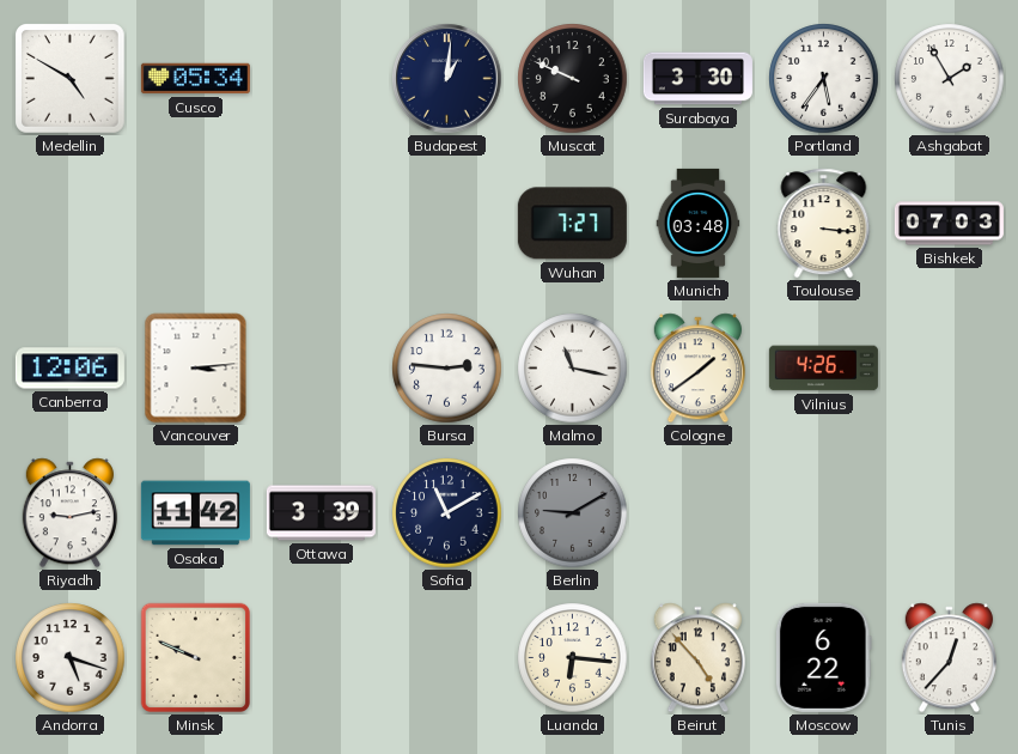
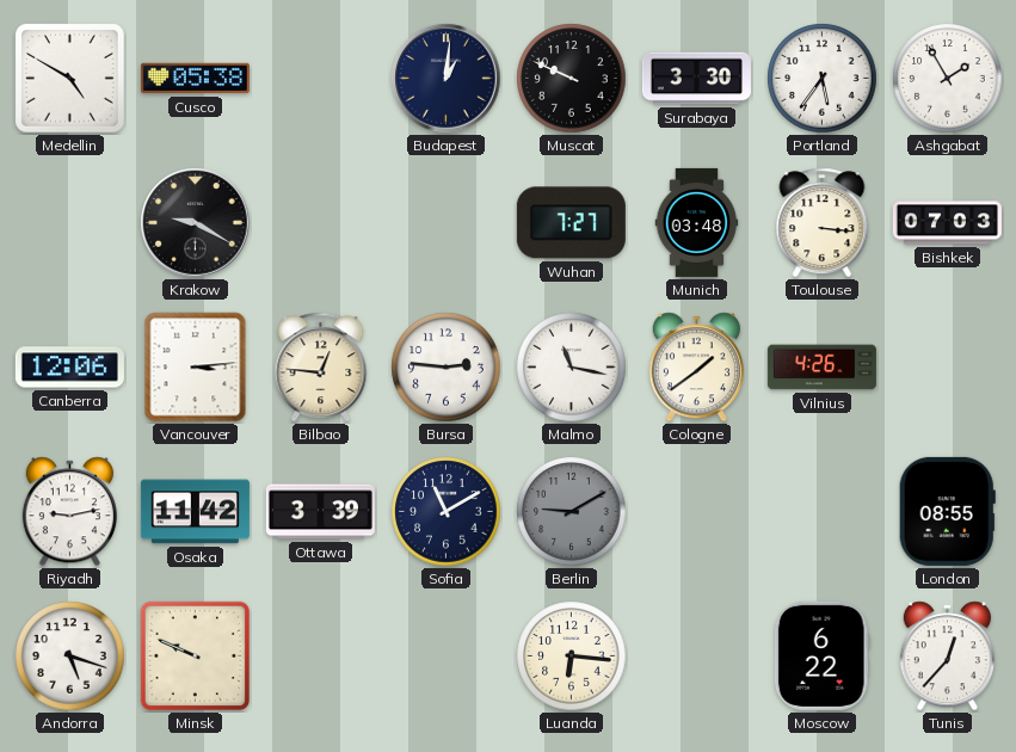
Cusco: 05:34 -> 05:38 (195, 79)
Krakow: none -> 9:20 (196, 223)
Bilbao: none -> 12:46 (321, 368)
London: none -> 08:55 (947, 511)
Beirut: 4:53 -> none (697, 658)
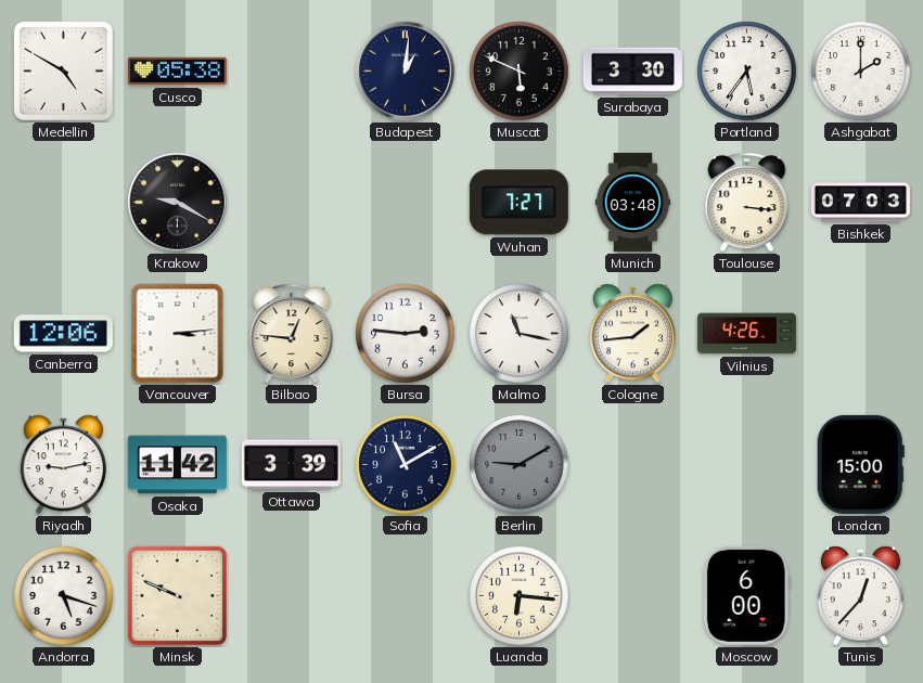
Muscat: 9:49 -> 5:49 (520, 72)
Ashgabat: 1:55 -> 2:00 (861, 72)
Cologne: 1:39 -> 1:44 (632, 334)
London: 08:55 -> 15:00 (860, 464)
Moscow: 6:22 -> 6:00 (746, 595)
